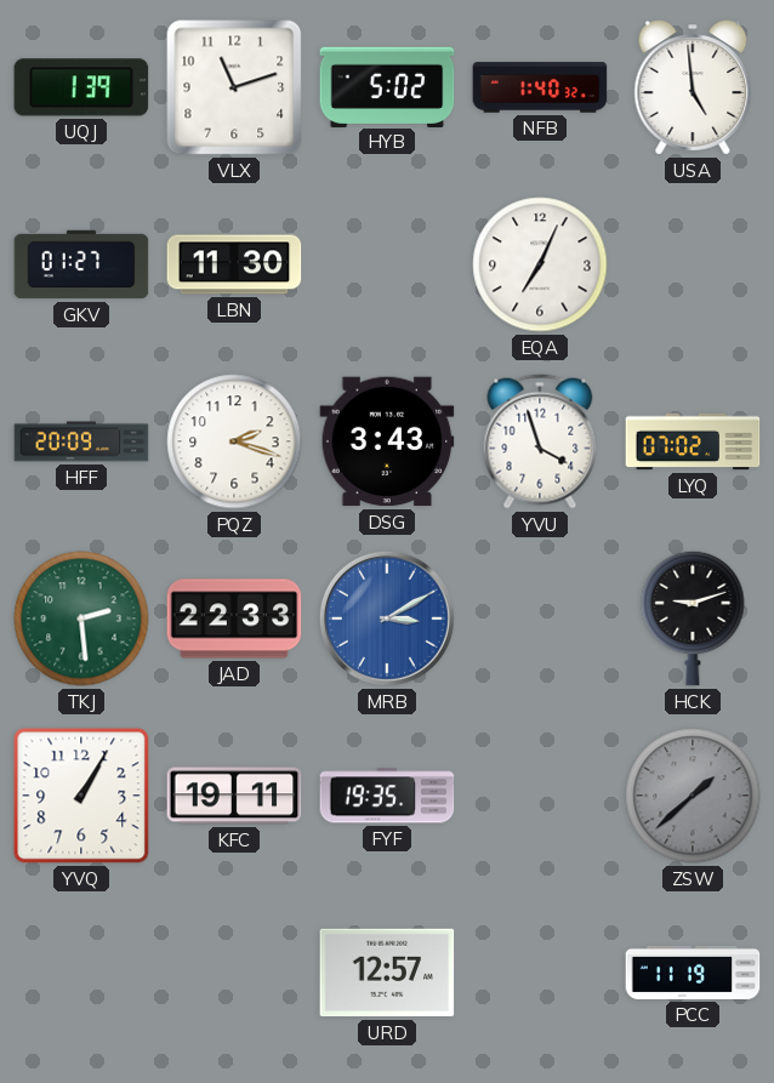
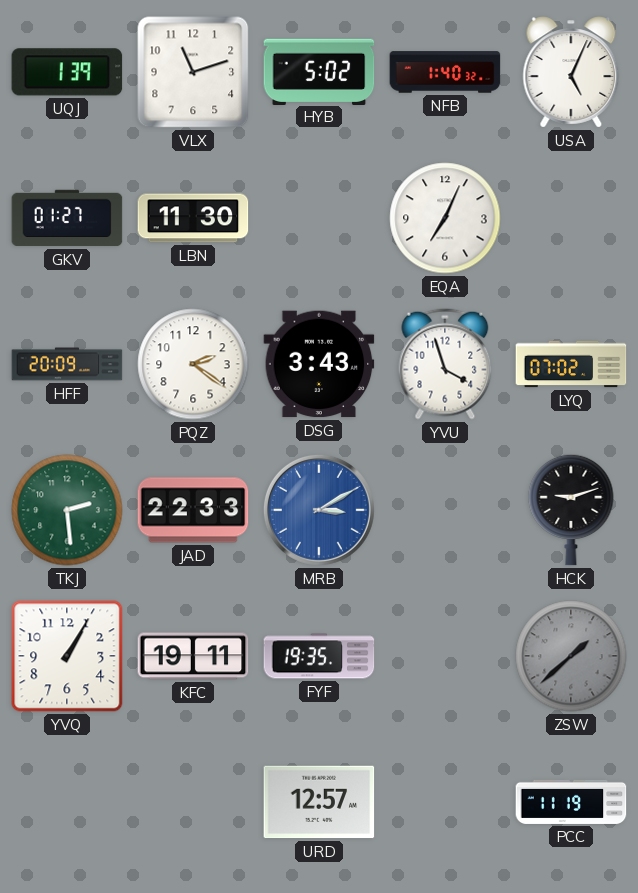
USA: 4:59 -> 5:04 (571, 72)
PQZ: 2:18 -> 2:21 (193, 364)
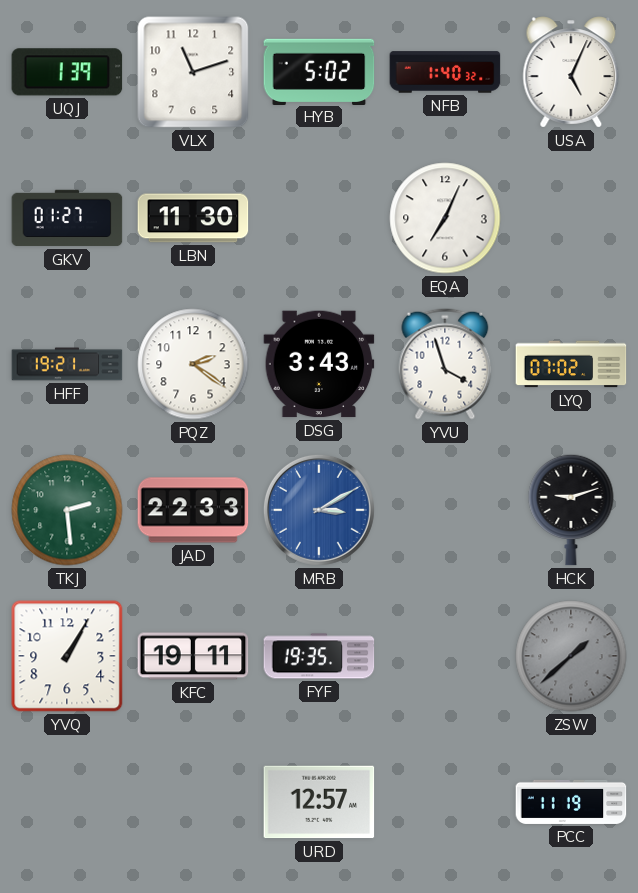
HFF: 20:09 -> 19:21 (67, 364)
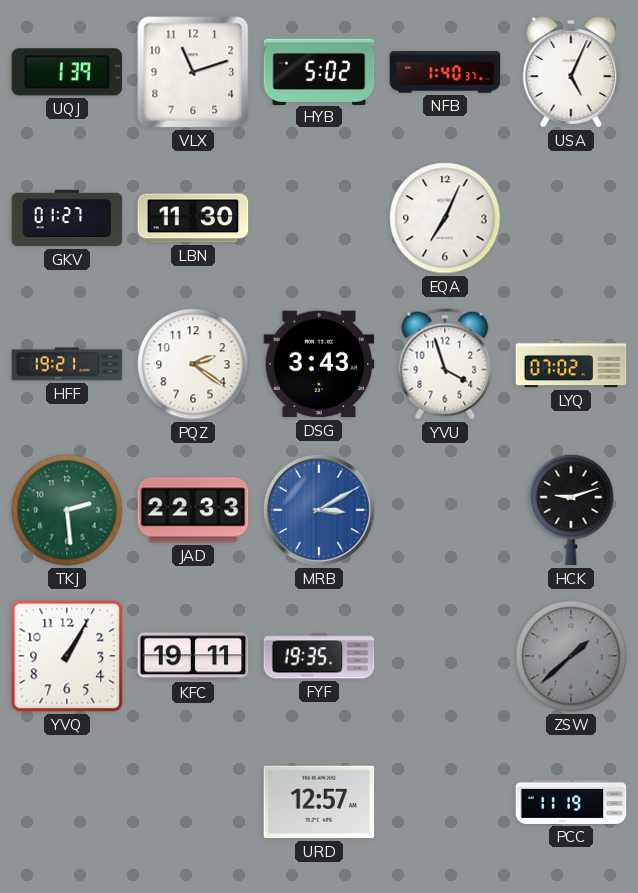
NFB: 1:40:32 -> 1:40:37 (445, 72)
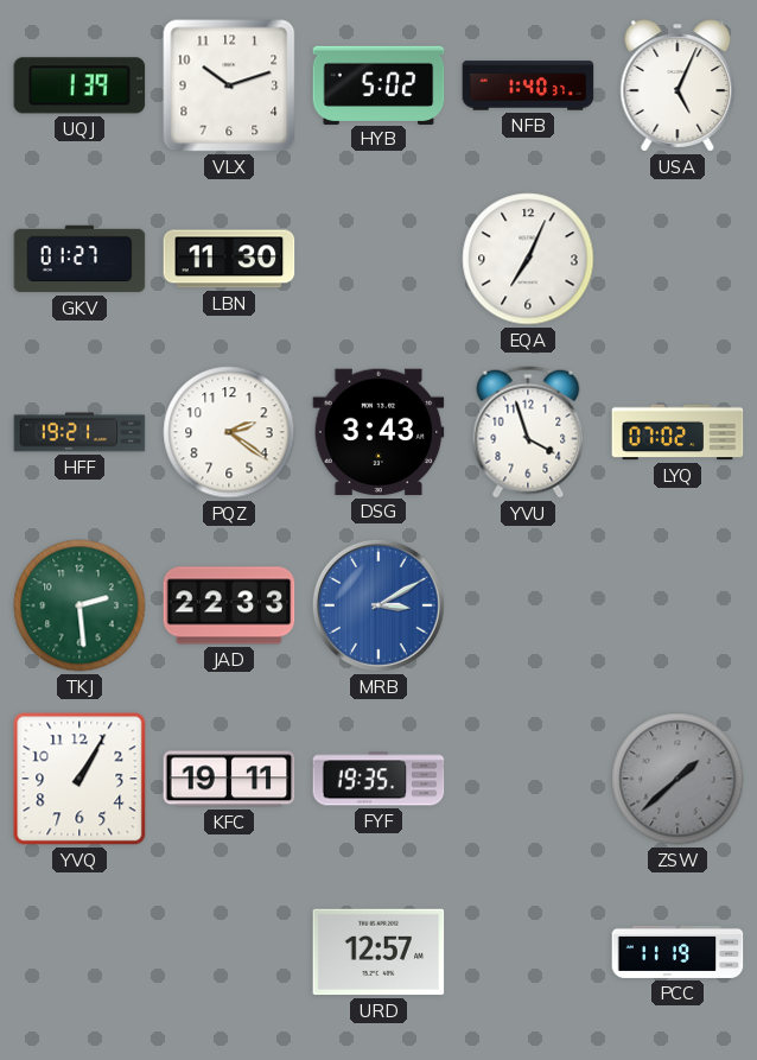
VLX: 11:12 -> 10:12 (229, 85)
HCK: 9:12 -> none (571, 510)
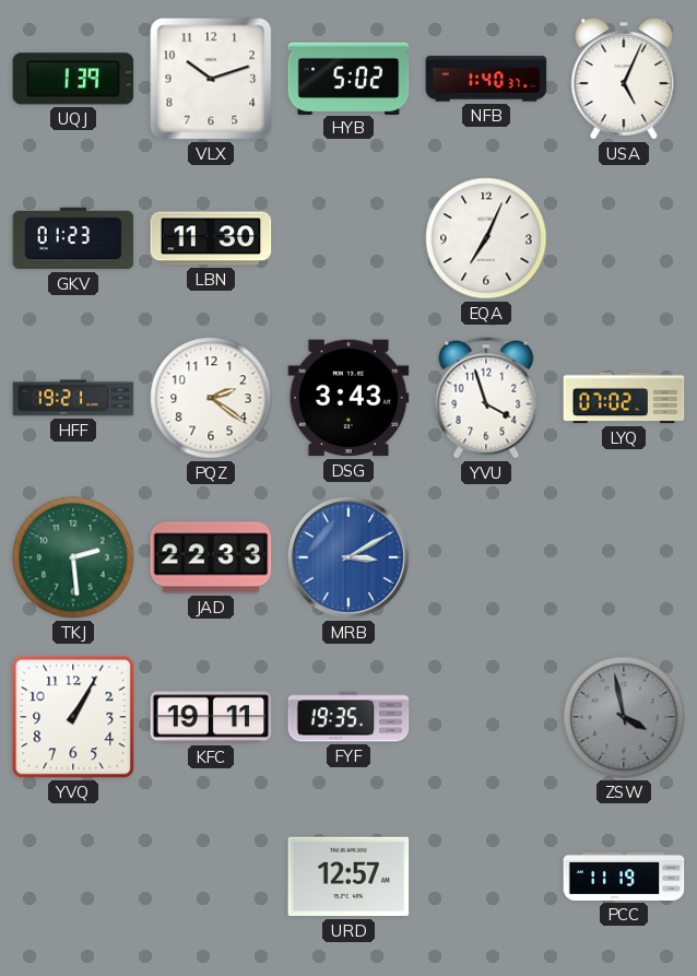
GKV: 01:27 -> 01:23 (73, 238)
ZSW: 1:38 -> 3:58 (624, 717)
